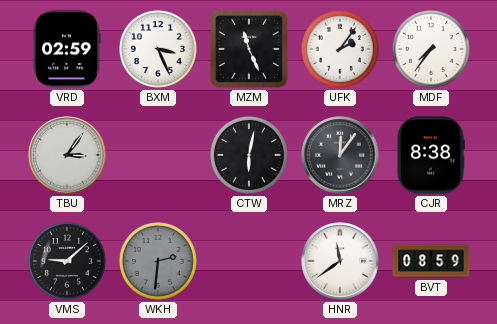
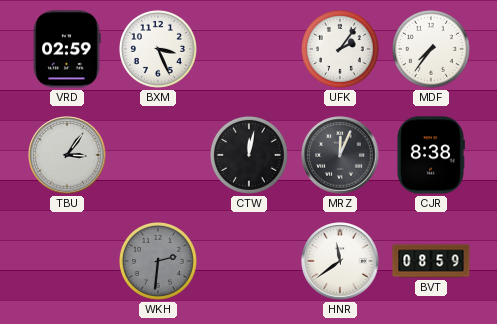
MZM: 11:26 -> none (250, 50)
CTW: 6:02 -> 12:02 (249, 155)
MRZ: 12:06 -> 12:04 (340, 155)
VMS: 9:08 -> none (67, 261)
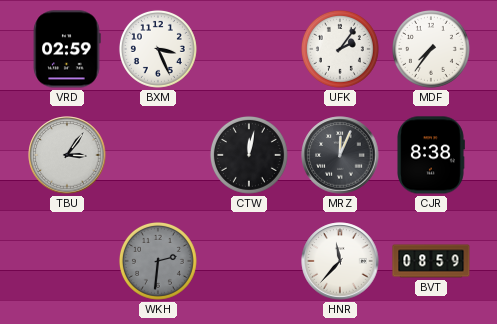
HNR: 11:39 -> 11:37 (340, 261)
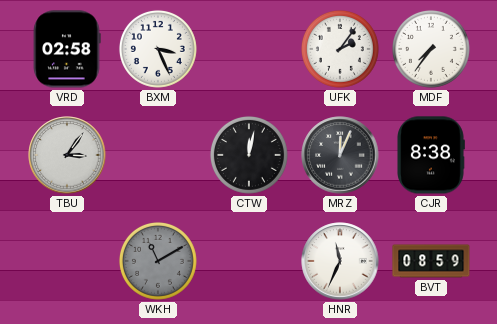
VRD: 02:59 -> 02:58 (67, 49)
WKH: 2:31 -> 11:10 (158, 261)
HNR: 11:37 -> 11:34 (340, 261)
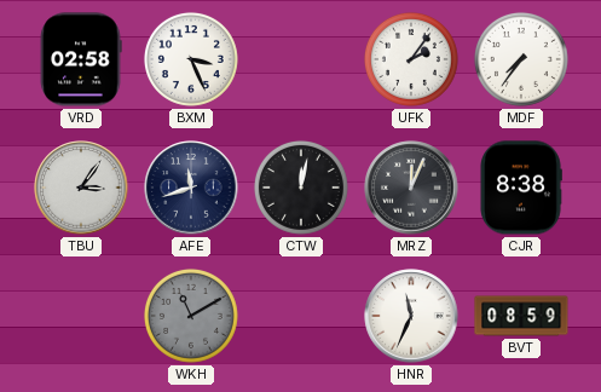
AFE: none -> 11:42 (191, 188)
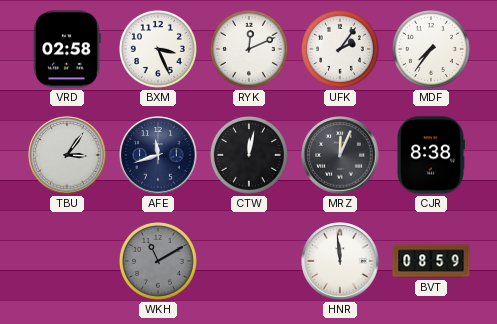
RYK: none -> 12:11 (249, 49)
HNR: 11:34 -> 11:59 (340, 261)
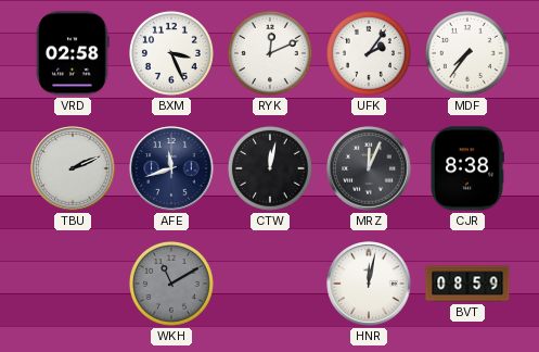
TBU: 3:06 -> 2:11 (73, 168)
HNR: 11:59 -> 12:02 (369, 284)
